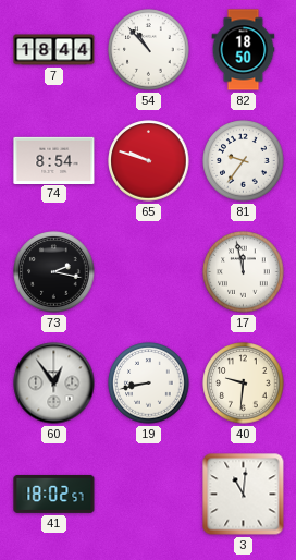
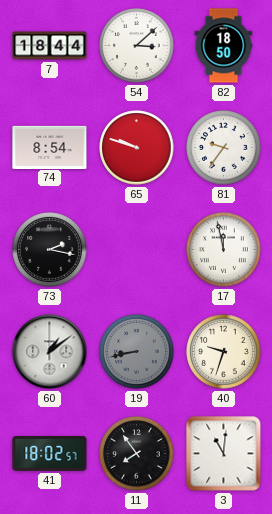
54: 10:53 -> 3:08 (137, 46)
60: 12:54 -> 1:09 (50, 352)
19 dial: white -> grey (137, 352)
40: 9:31 -> 9:33 (224, 352)
11: none -> 7:54 (137, 454)
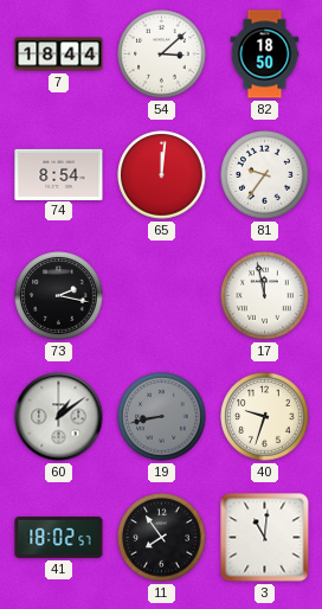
65: 9:48 -> 12:01 (162, 175)
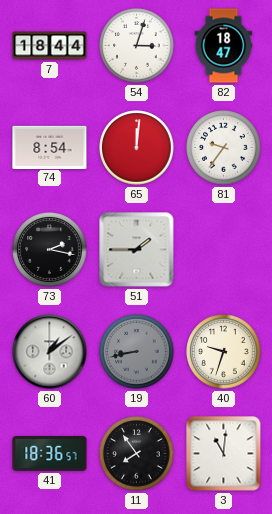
54: 3:08 -> 3:03 (137, 46)
82: 18:50 -> 18:47 (224, 46)
51: none -> 1:45 (137, 250)
17: 11:58 -> none (265, 296)
41: 18:02 -> 18:36 (50, 454)
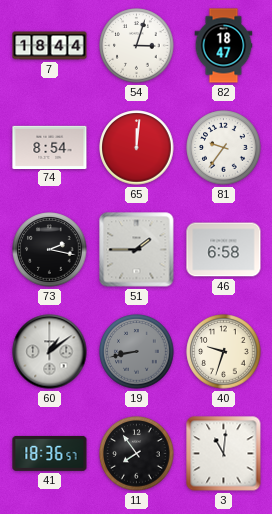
46: none -> 6:58 (224, 250)
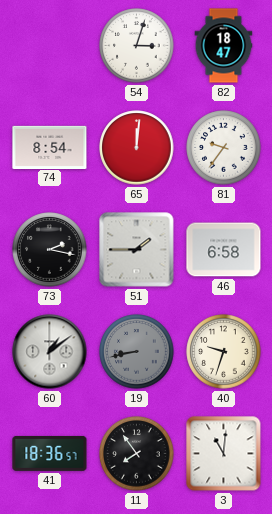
7: 18:44 -> none (50, 46)
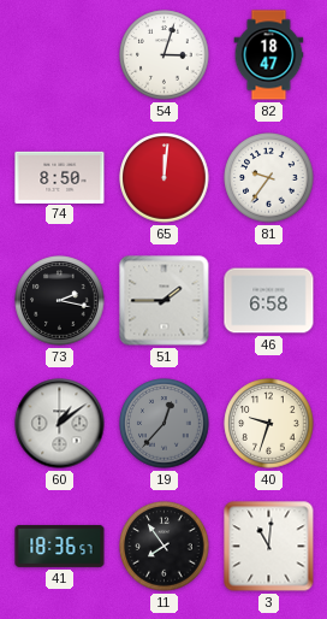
74: 8:54 -> 8:50 (60, 177)
19: 8:43 -> 12:37 (165, 424)
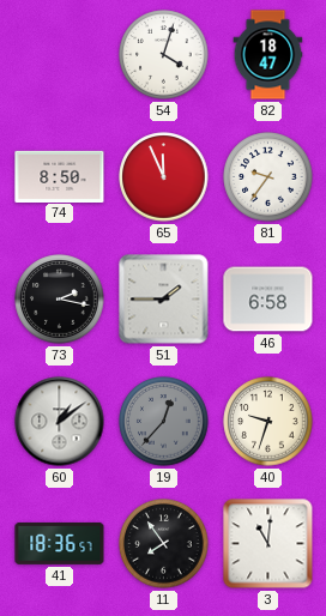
54: 3:03 -> 4:03 (164, 55)
65: 12:01 -> 11:56 (164, 177)
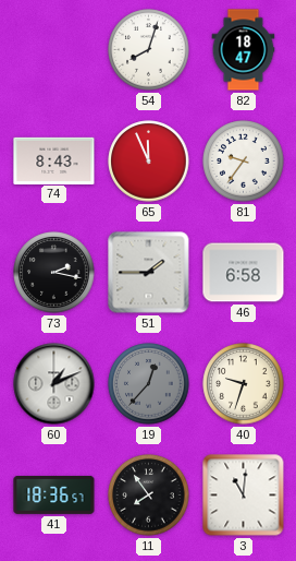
54: 4:03 -> 8:03 (149, 50)
74: 8:50 -> 8:43 (54, 160)
60: 1:09 -> 1:11 (54, 384)
